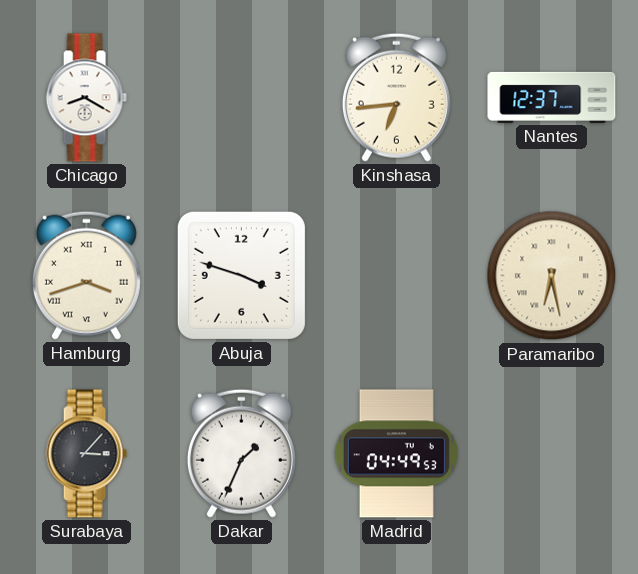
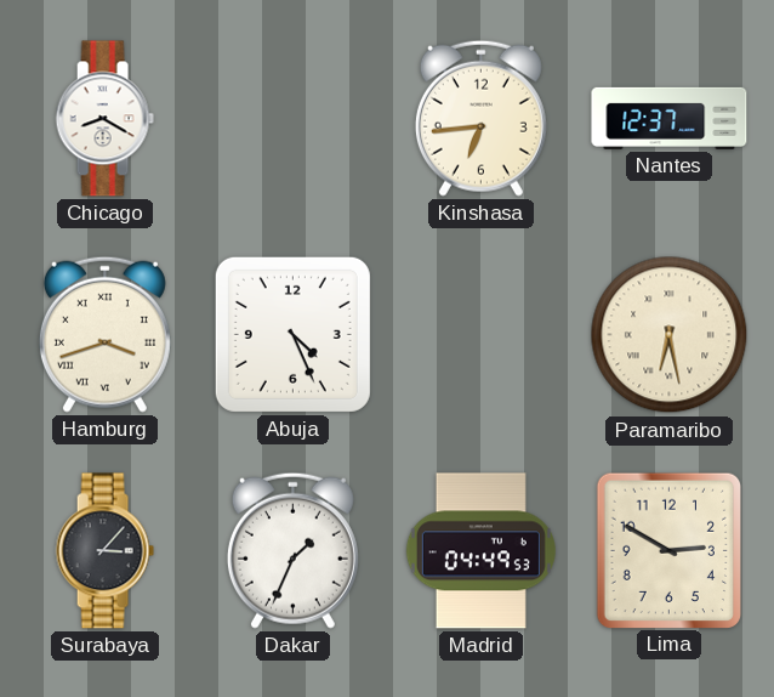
Abuja: 3:48 -> 4:26 (292, 334)
Lima: none -> 2:50 (668, 550)
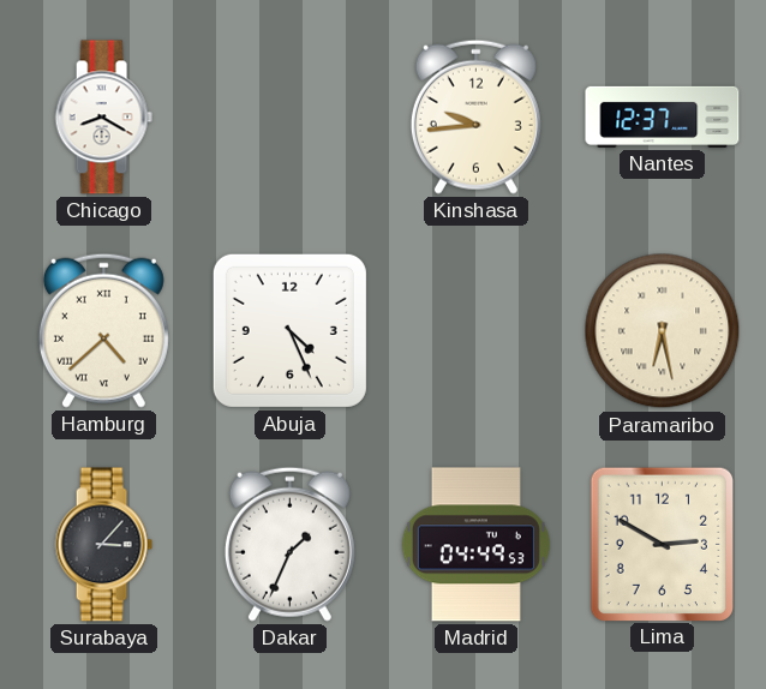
Kinshasa: 6:44 -> 9:44 (475, 116)
Hamburg: 3:42 -> 4:38 (103, 330)
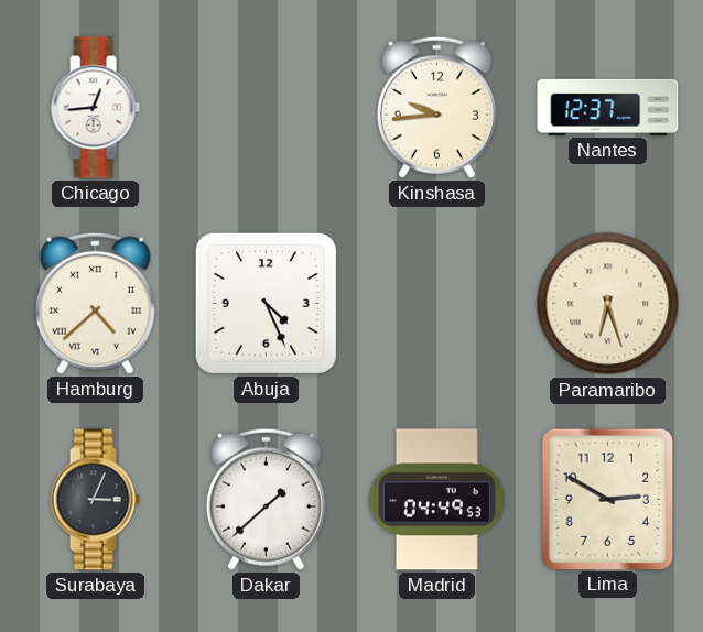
Chicago: 8:20 -> 12:44 (95, 108)
Paramaribo: 6:28 -> 6:27 (608, 304)
Surabaya: 3:07 -> 3:04 (95, 500)
Dakar: 1:34 -> 1:38 (266, 499)
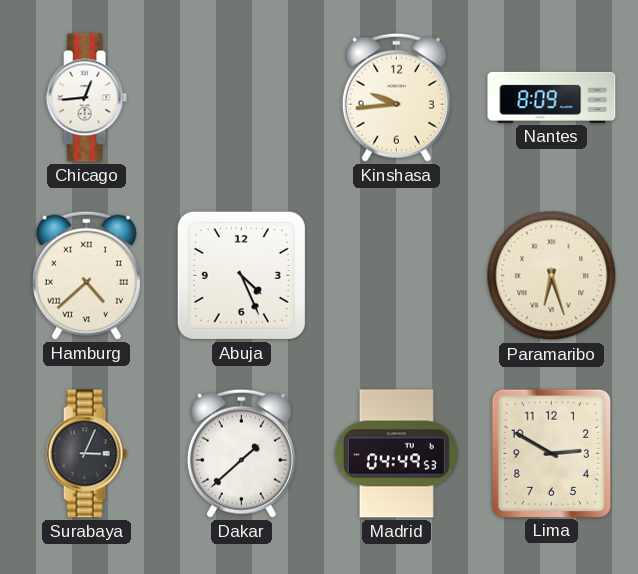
Nantes: 12:37 -> 8:09 (552, 97)
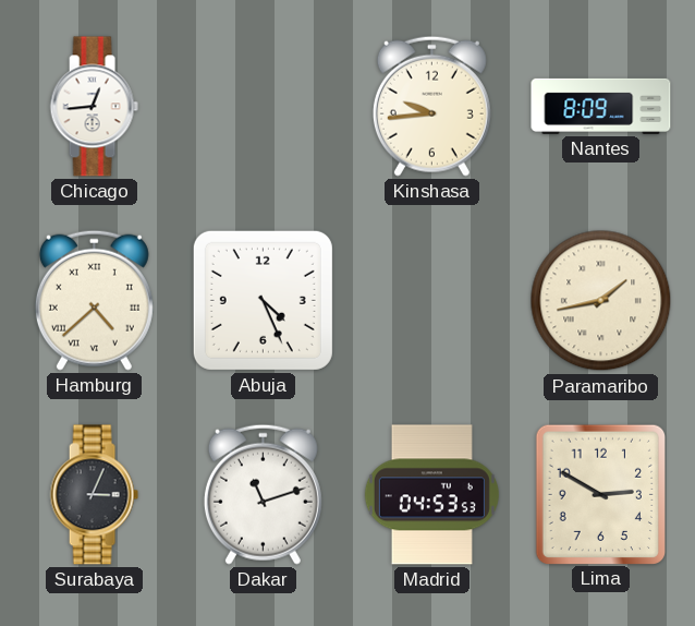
Paramaribo: 6:27 -> 1:43 (601, 301)
Dakar: 1:38 -> 11:12 (263, 494)
Madrid: 04:49 -> 04:53 (431, 495)
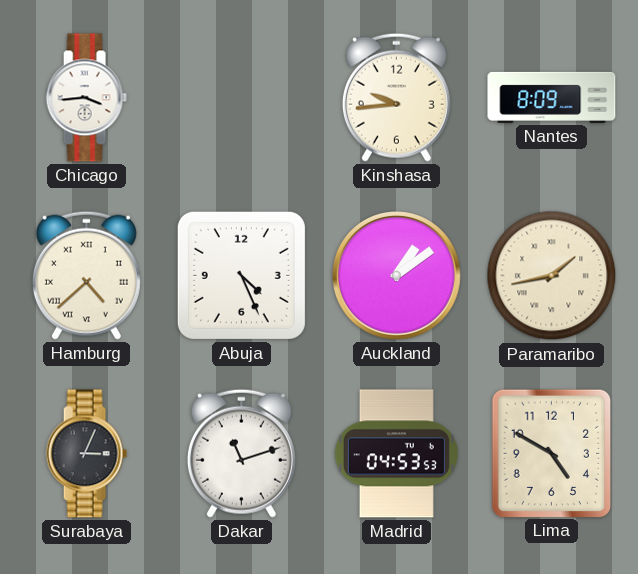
Chicago: 12:44 -> 3:44 (86, 98)
Auckland: none -> 1:09 (397, 276)
Lima: 2:50 -> 4:50 (551, 453)
